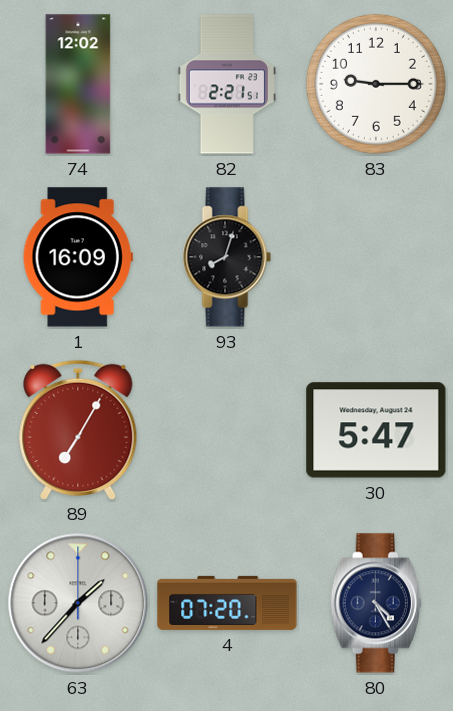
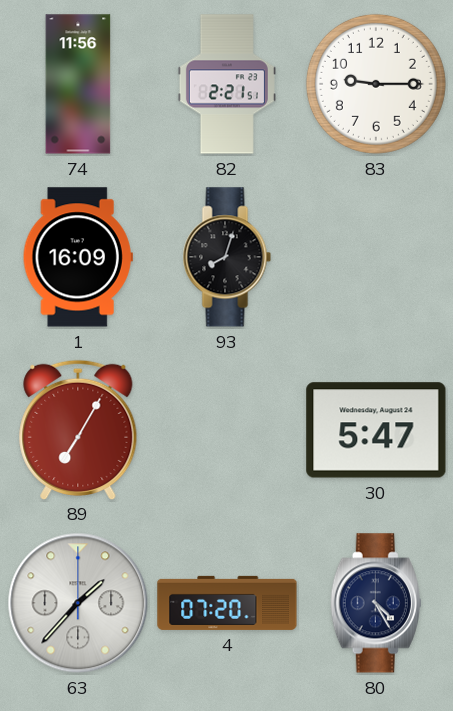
74: 12:02 -> 11:56 (78, 84)
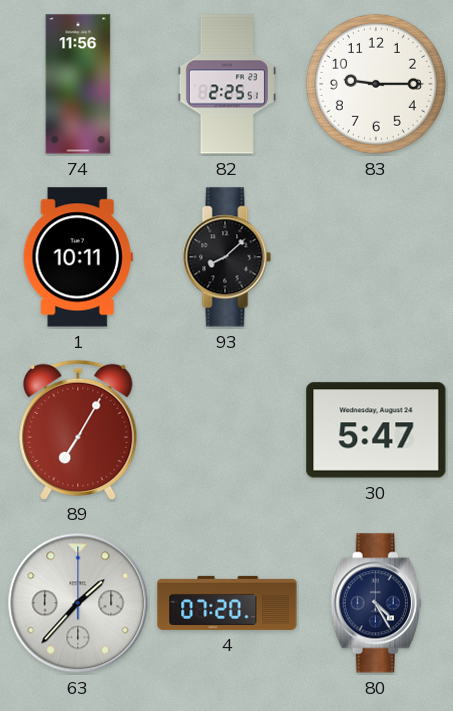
82: 2:21 -> 2:25 (227, 84)
1: 16:09 -> 10:11 (78, 257)
93: 8:03 -> 8:08 (227, 257)
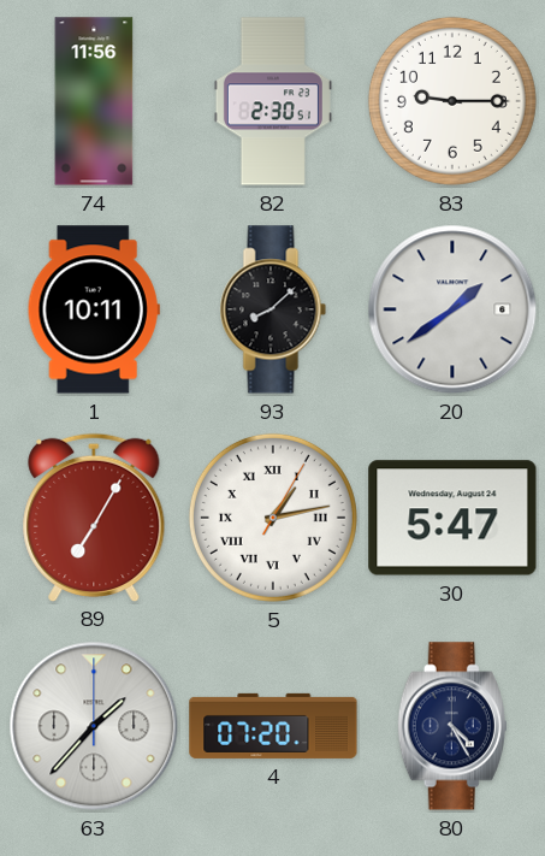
82: 2:25 -> 2:30 (273, 101)
20: none -> 1:39 (452, 309)
5: none -> 1:13 (273, 518)
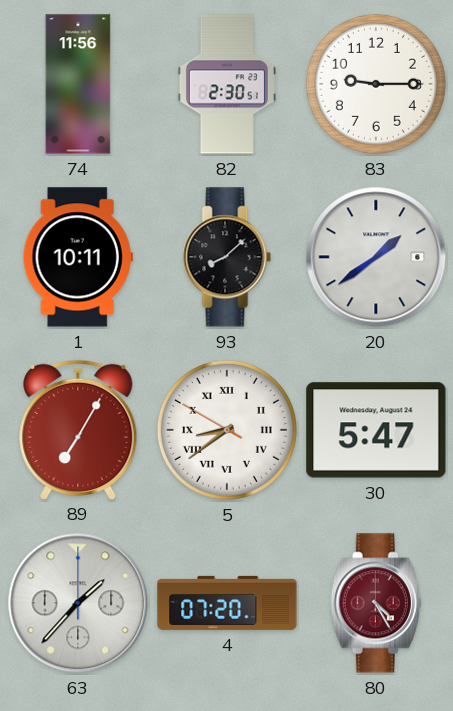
5: 1:13 -> 8:38 (227, 430)
80 dial: navy -> burgundy (376, 603)
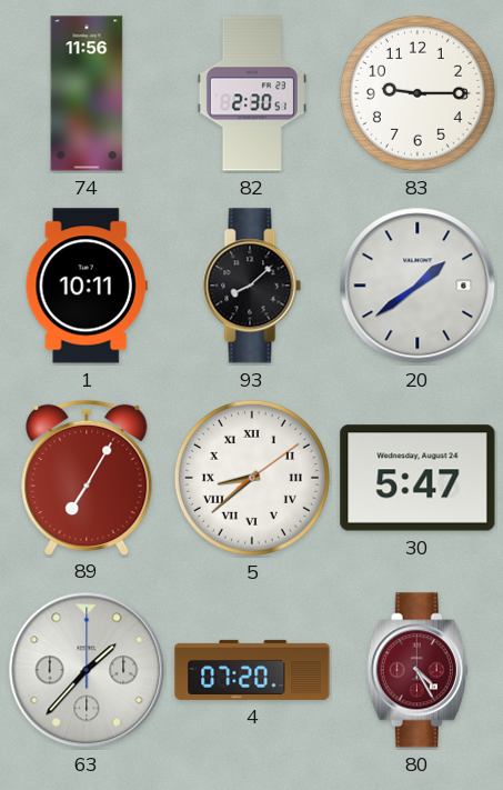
5: 8:38:50 -> 8:38:09 (252, 478)
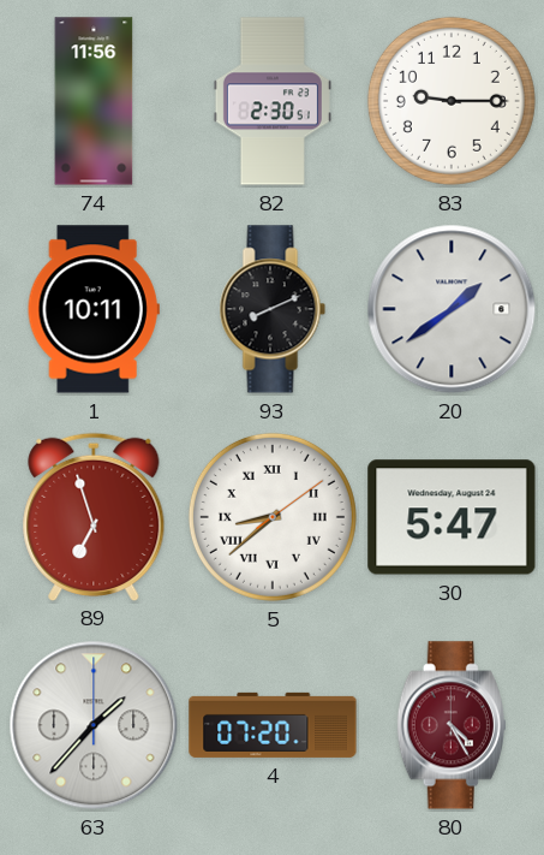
93: 8:08 -> 8:11 (273, 309)
89: 7:05 -> 6:57 (94, 516)
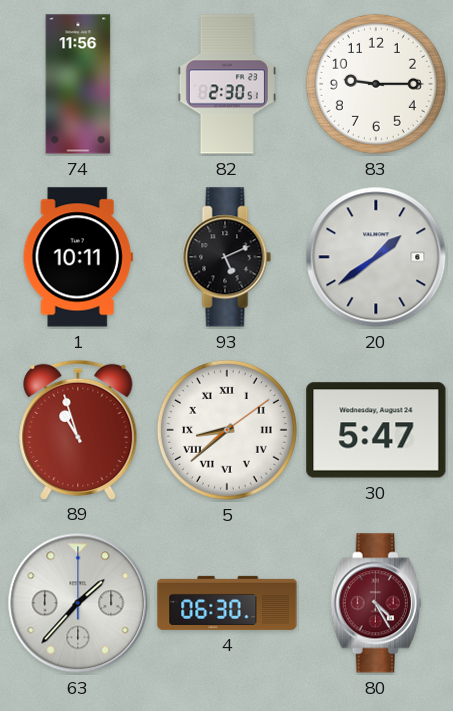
93: 8:11 -> 5:11 (227, 257)
89: 6:57 -> 10:57 (78, 429)
4: 07:20 -> 06:30 (227, 603)
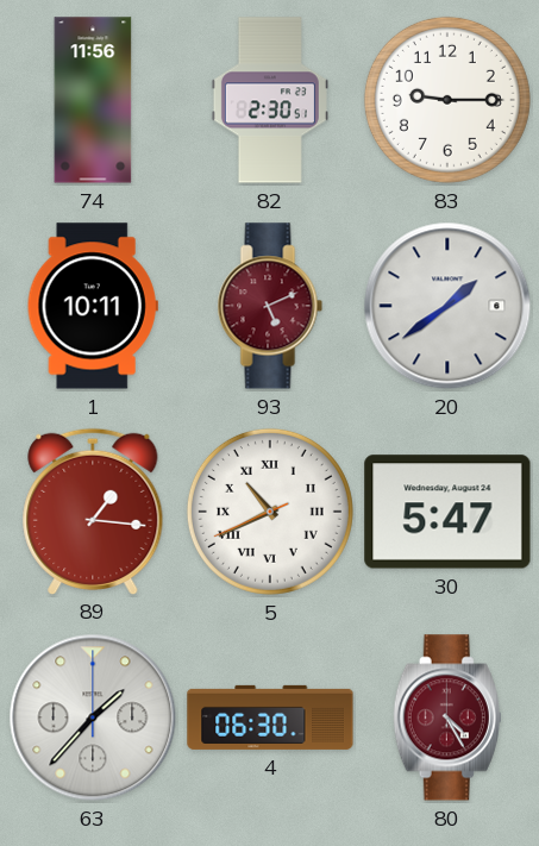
93 dial: black -> burgundy (270, 306)
89: 10:57 -> 1:16 (93, 510)
5: 8:38 -> 10:40 (270, 512)
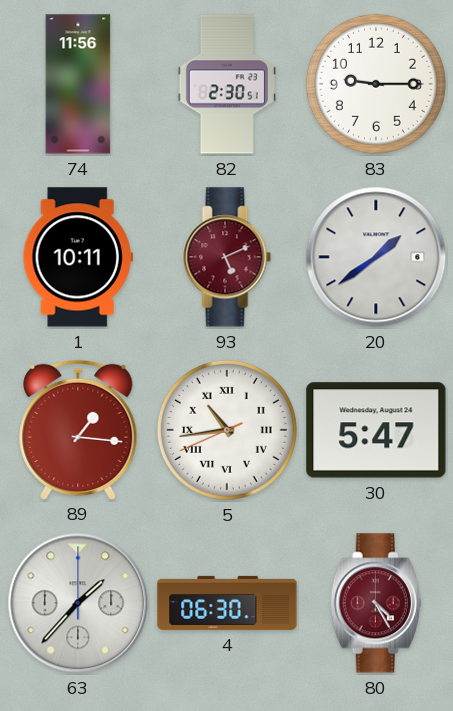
5: 10:40 -> 10:43 (227, 430)
